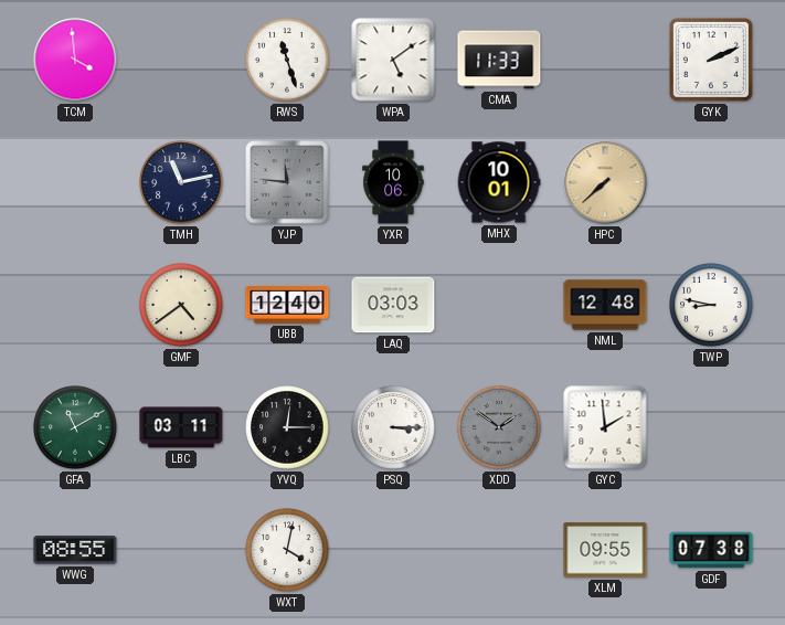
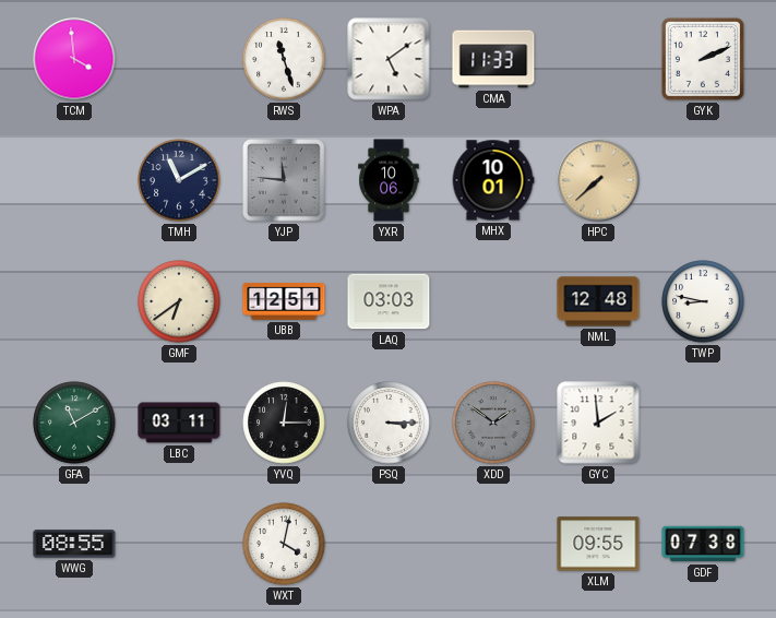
TMH: 11:13 -> 11:10 (179, 180)
GMF: 4:39 -> 6:39 (179, 301)
UBB: 12:40 -> 12:51 (284, 302)
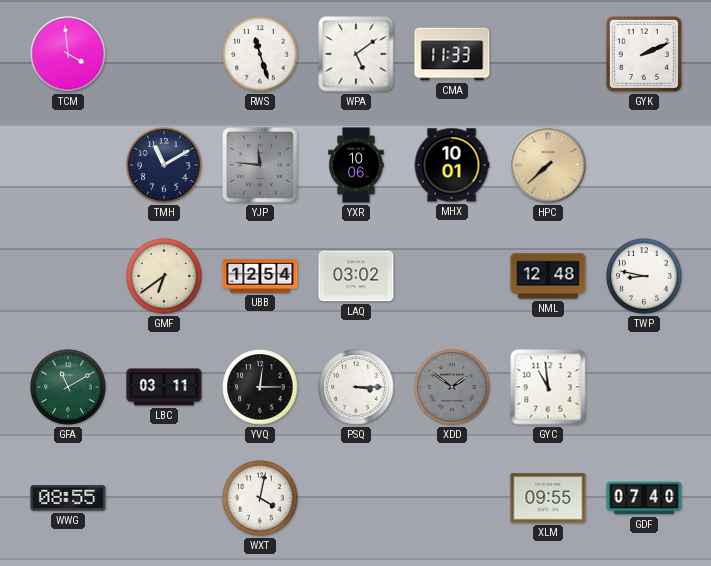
UBB: 12:51 -> 12:54 (260, 277)
LAQ: 03:03 -> 03:02 (356, 276)
GYC: 1:59 -> 10:59 (548, 387)
GDF: 07:38 -> 07:40 (644, 498)
